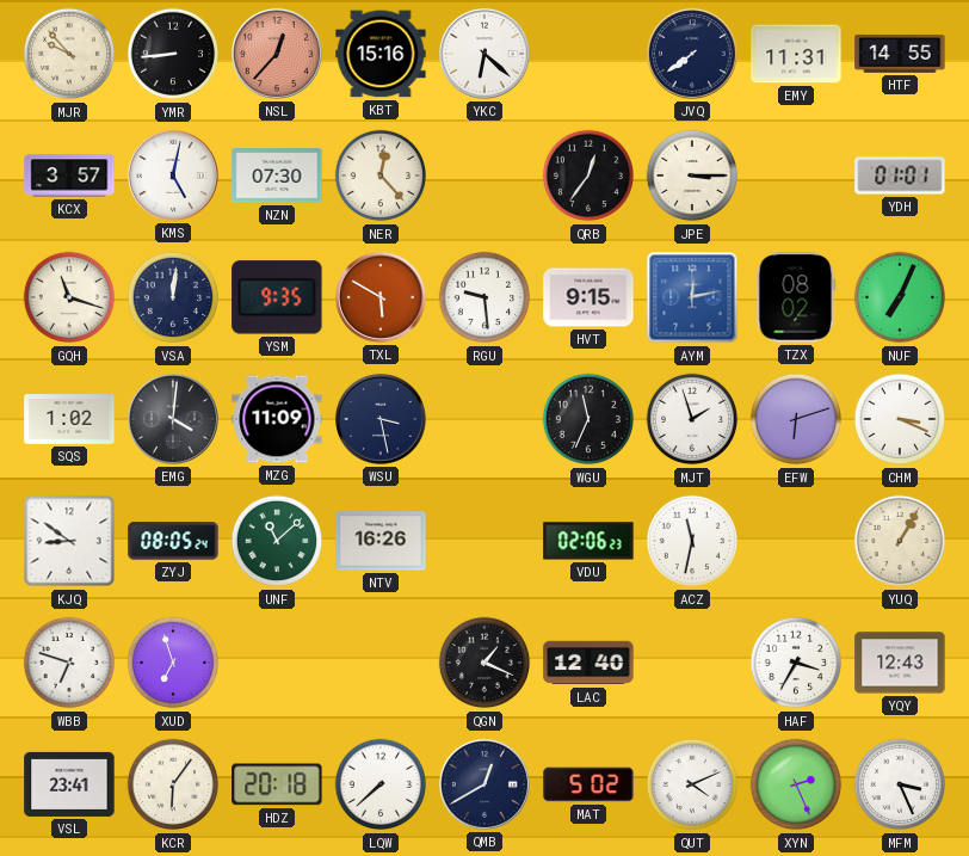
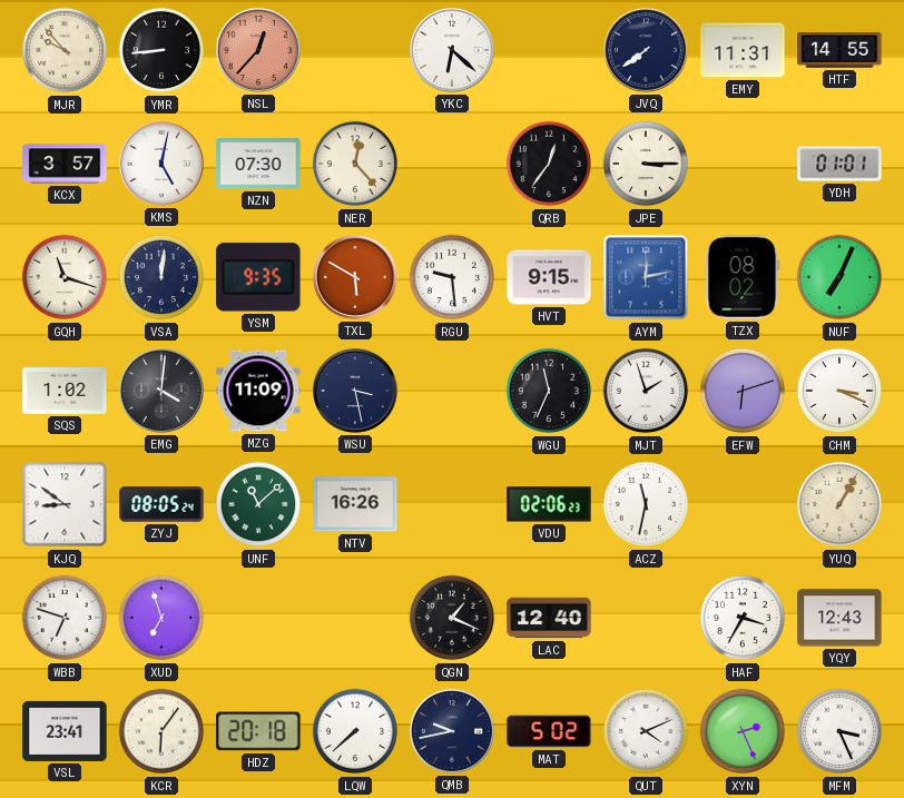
KBT: 15:16 -> none (381, 54)
QMB: 12:40 -> 9:43 (452, 731)
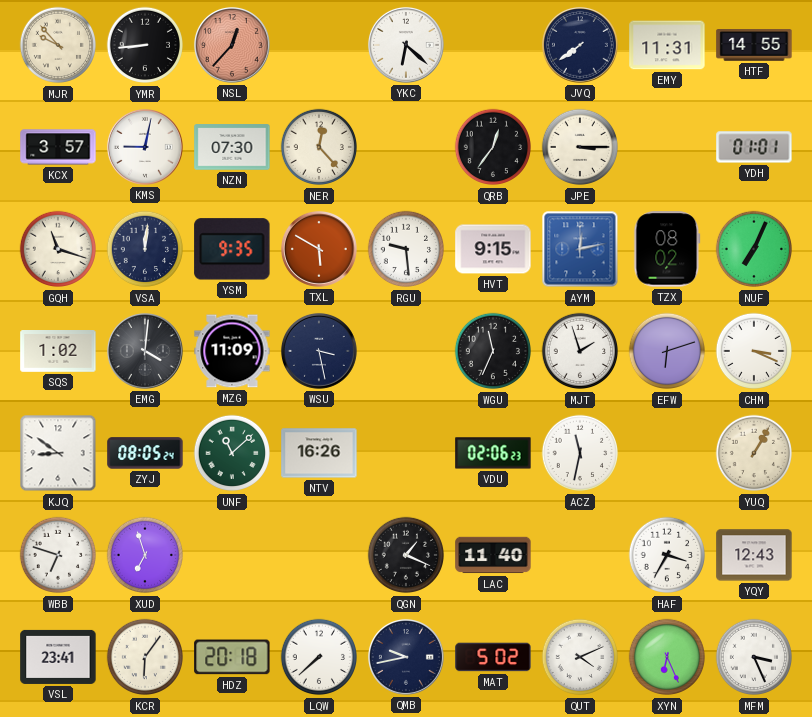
KMS: 5:02 -> 9:02 (145, 147)
LAC: 12:40 -> 11:40 (493, 555)
XYN: 2:26 -> 6:26 (667, 657)
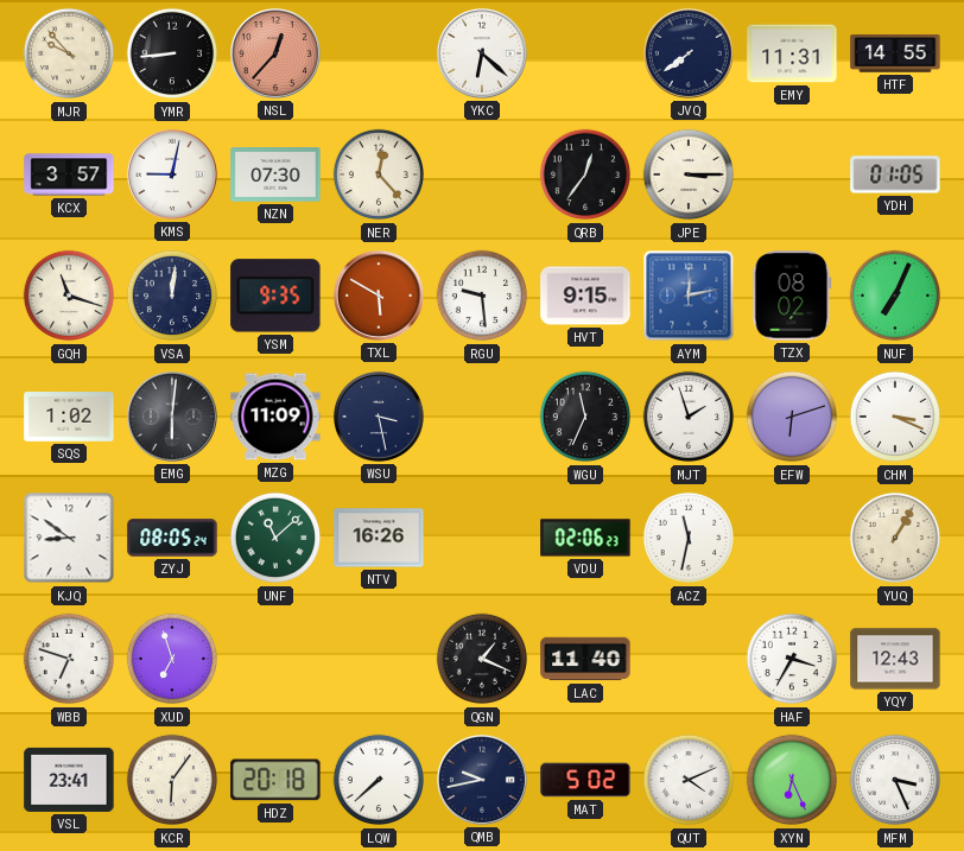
YDH: 01:01 -> 01:05 (895, 174)
EMG: 4:01 -> 6:01 (172, 417)
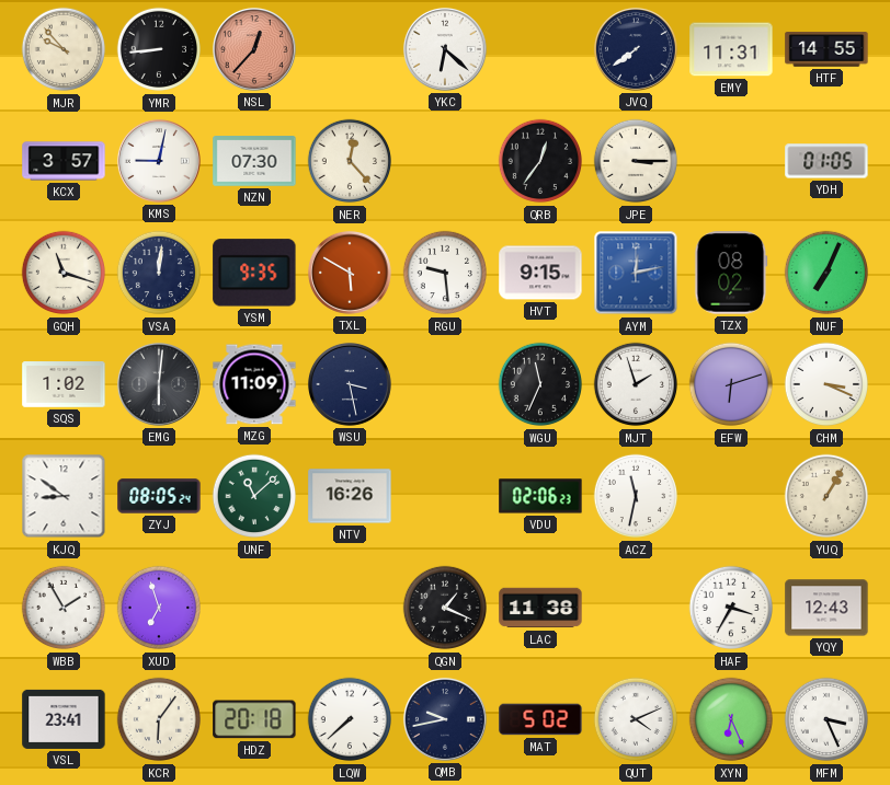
WBB: 6:48 -> 1:55 (64, 608)
LAC: 11:40 -> 11:38 (540, 608)
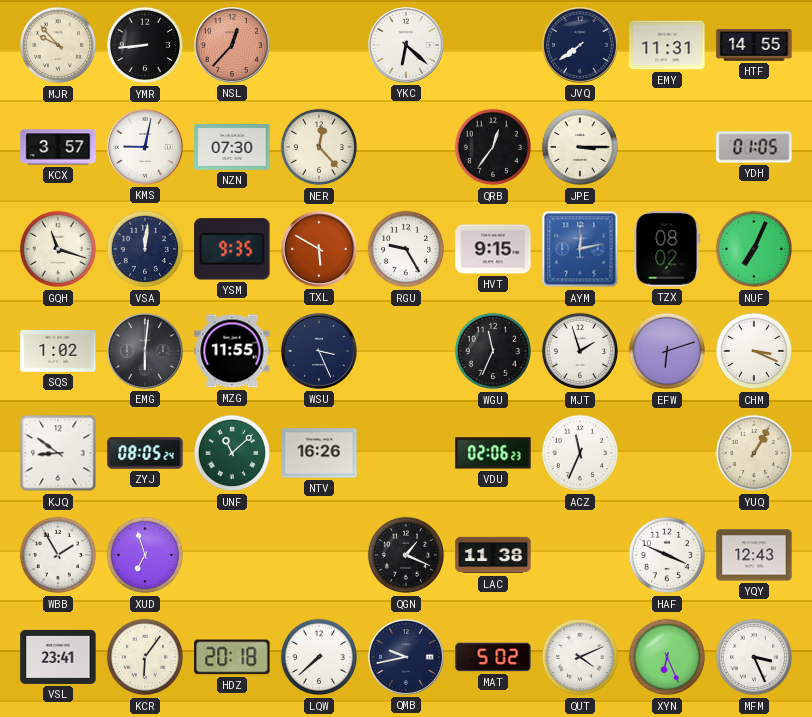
RGU: 9:29 -> 9:25 (406, 249)
MZG: 11:09 -> 11:55 (232, 351)
WSU: 3:28 -> 3:26 (319, 351)
ACZ: 11:32 -> 11:34 (580, 453)
HAF: 3:35 -> 3:49 (667, 555)
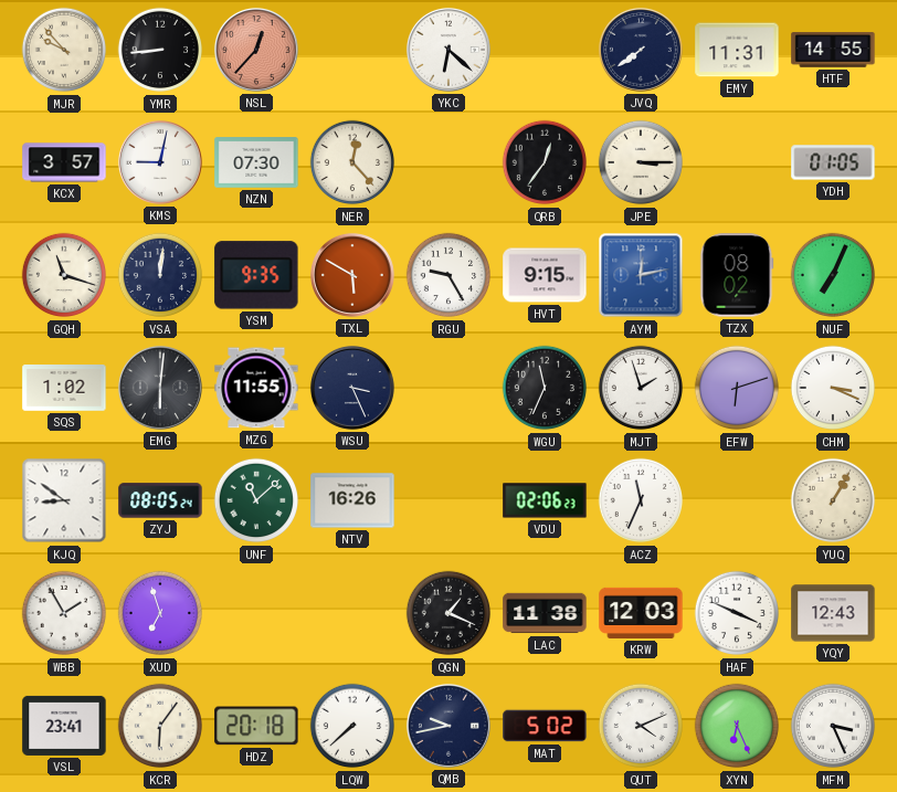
KRW: none -> 12:03 (641, 613)
